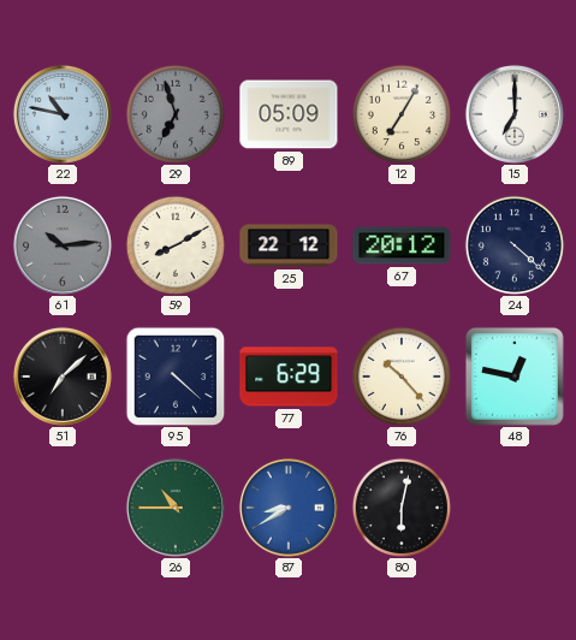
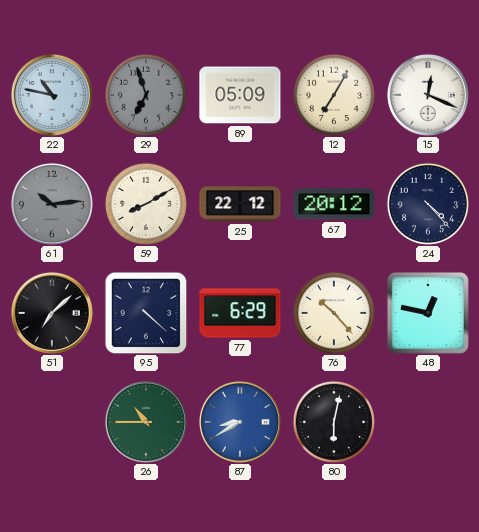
15: 7:00 -> 12:19 (428, 95)
24: 4:22 -> 4:23 (427, 203)
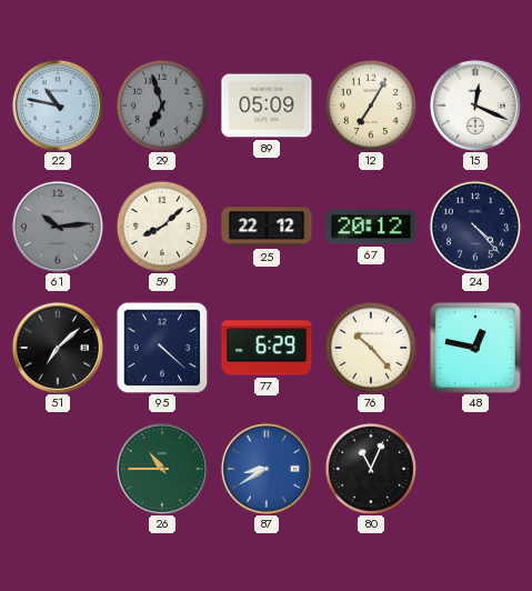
59: 8:10 -> 8:08 (161, 226)
80: 6:02 -> 11:04 (370, 468)
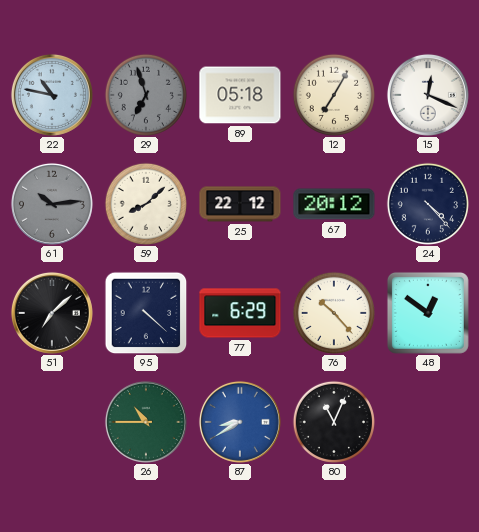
89: 05:09 -> 05:18 (240, 95)
48: 12:47 -> 12:51 (428, 313)
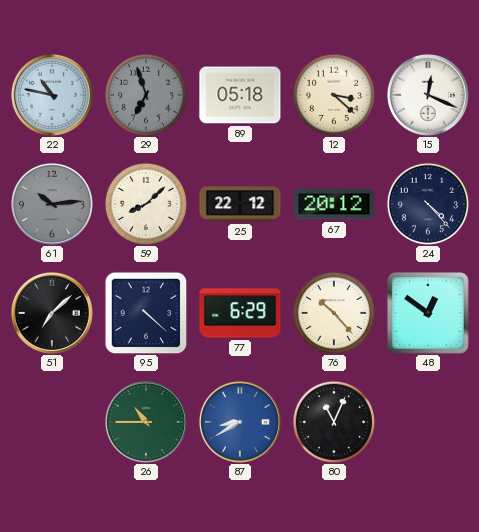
12: 7:05 -> 3:22 (333, 94)
